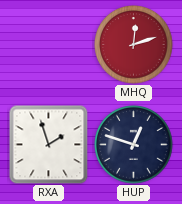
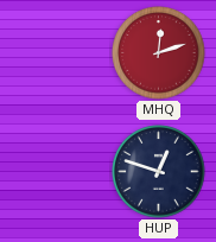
RXA: 1:57 -> none (49, 145)
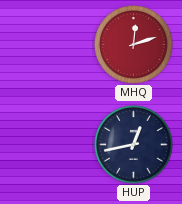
HUP: 12:48 -> 12:43 (134, 145)
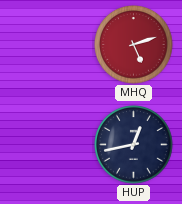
MHQ: 12:12 -> 5:12 (134, 45)
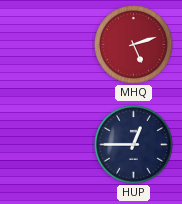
HUP: 12:43 -> 12:45 (134, 145)
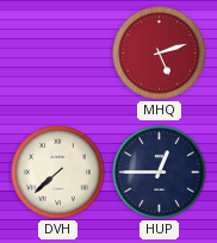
DVH: none -> 7:38 (58, 173)
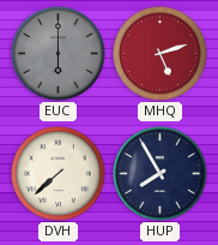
EUC: none -> 6:00 (59, 54)
HUP: 12:45 -> 7:55 (161, 174)
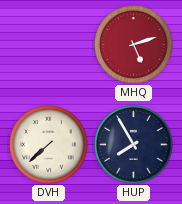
EUC: 6:00 -> none (59, 54)
